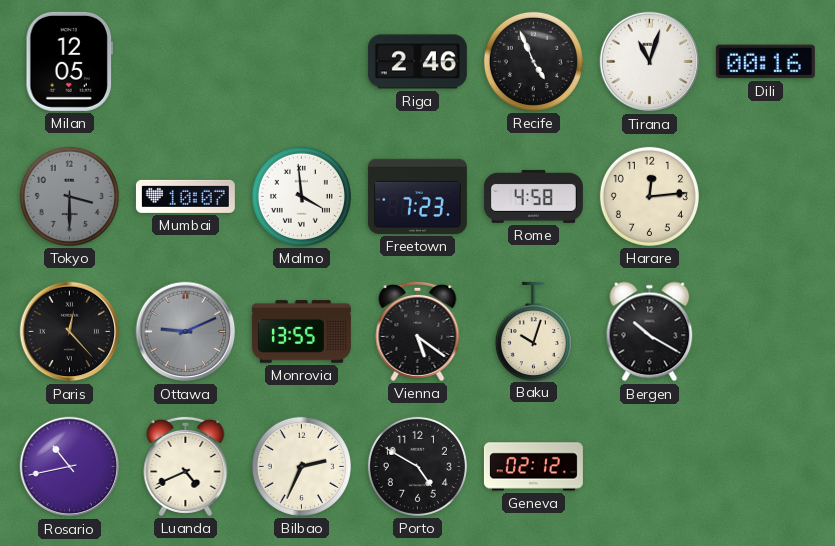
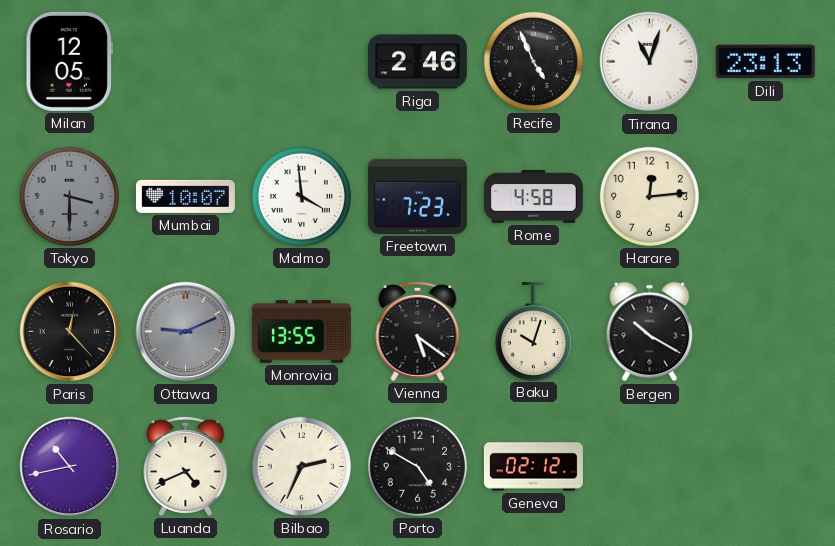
Dili: 00:16 -> 23:13 (765, 62)
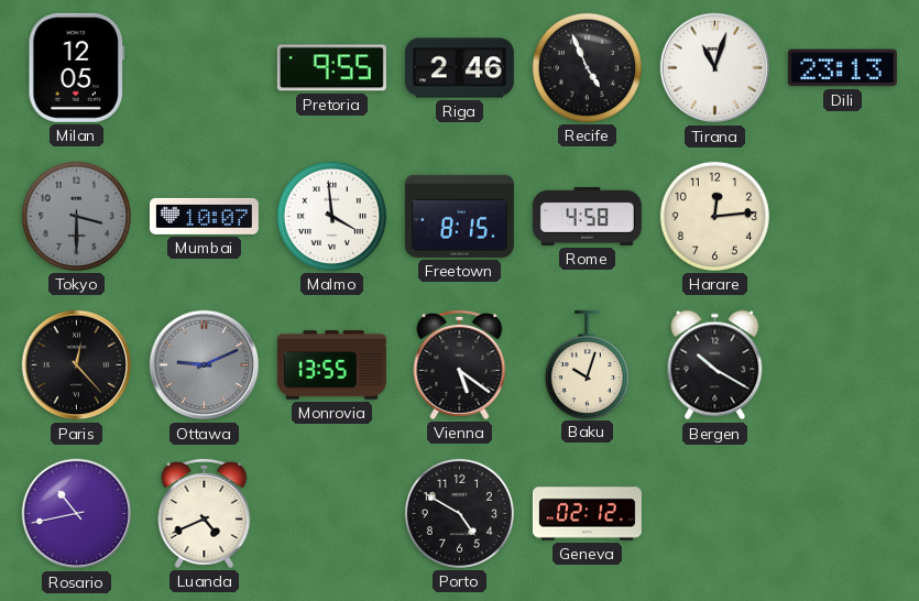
Pretoria: none -> 9:55 (331, 68)
Freetown: 7:23 -> 8:15 (459, 216)
Bilbao: 2:34 -> none (301, 466)
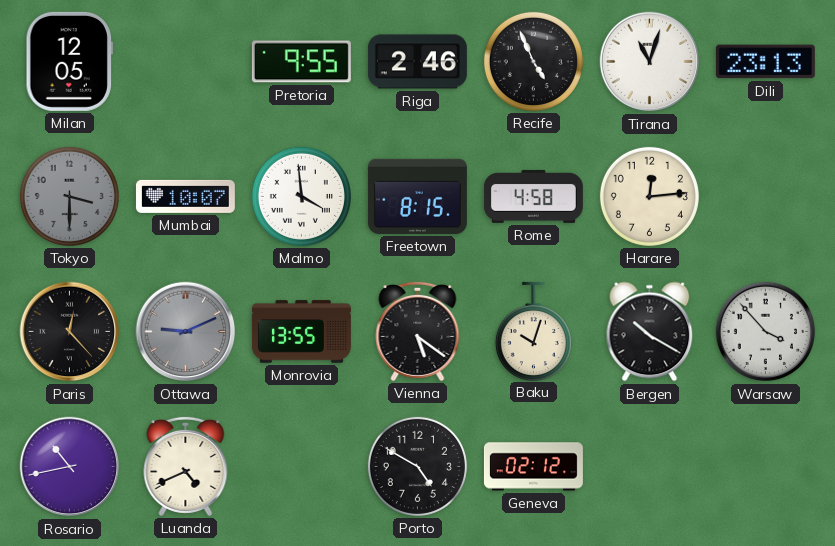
Warsaw: none -> 3:53 (766, 332)
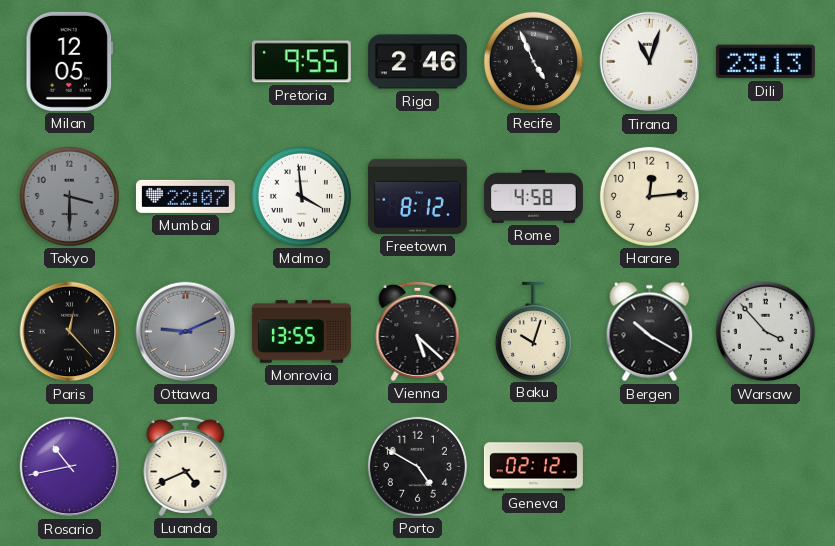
Mumbai: 10:07 -> 22:07 (185, 196)
Freetown: 8:15 -> 8:12 (417, 196)
Vienna: 5:21 -> 5:22 (418, 331)
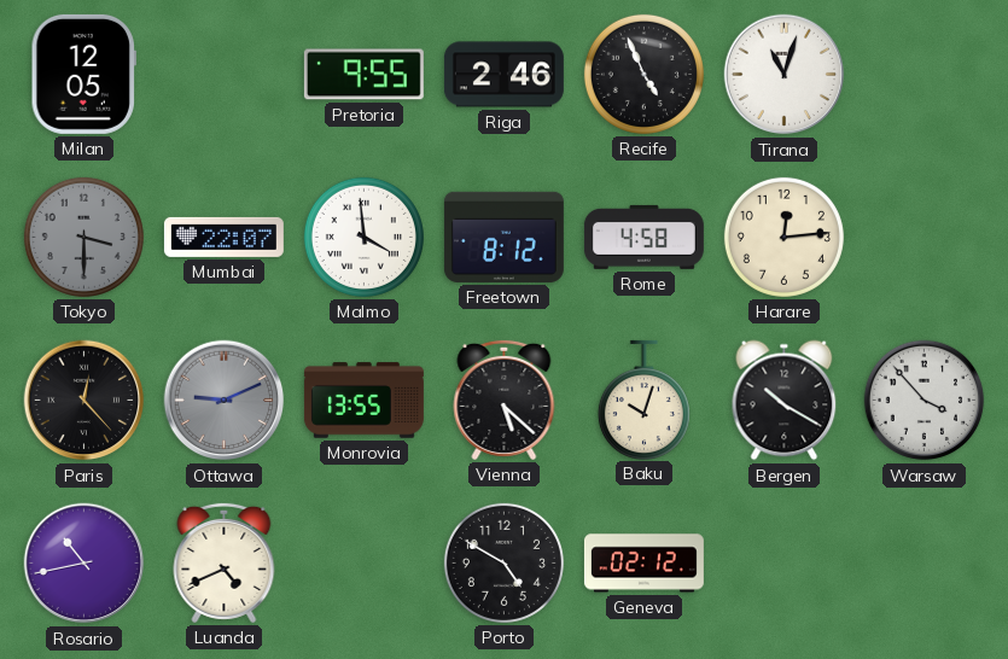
Dili: 23:13 -> none (765, 62)
